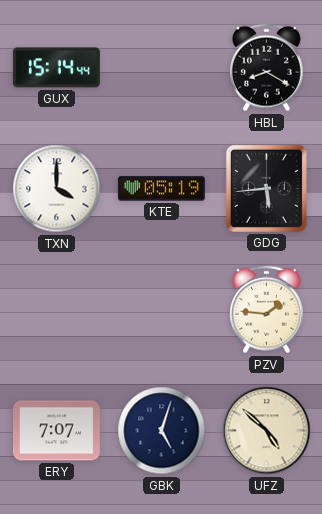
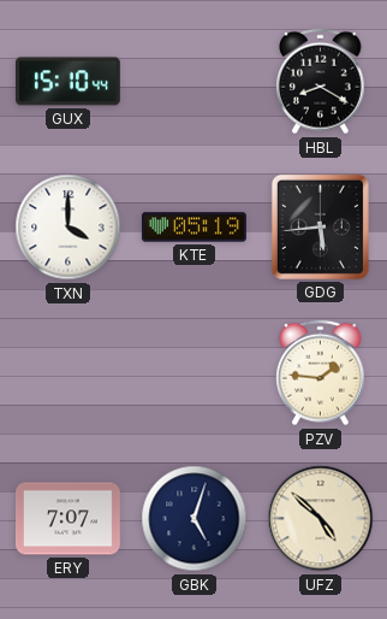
GUX: 15:14 -> 15:10 (67, 82)
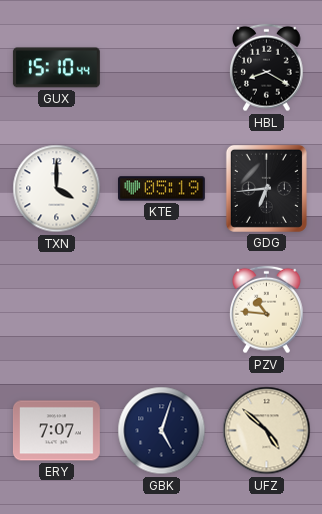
GDG: 5:44 -> 6:44 (266, 188)
PZV: 1:46 -> 10:46 (267, 310)
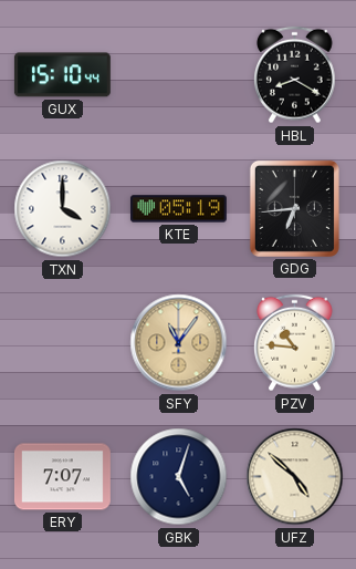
SFY: none -> 11:06 (179, 343)
